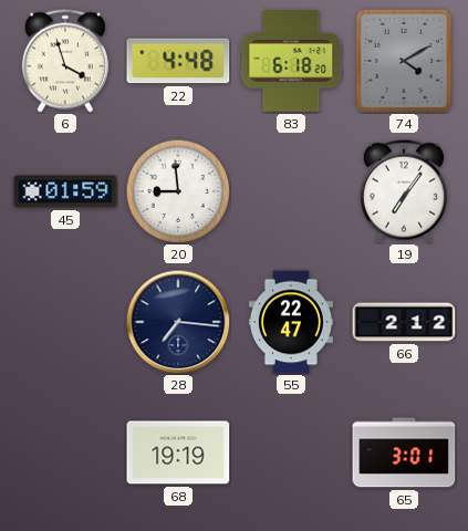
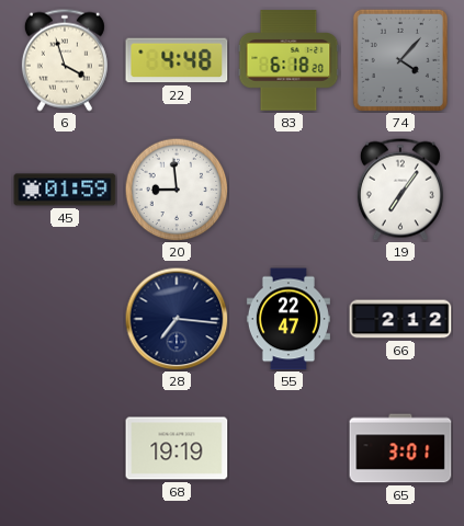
74: 4:10 -> 4:07 (400, 60)
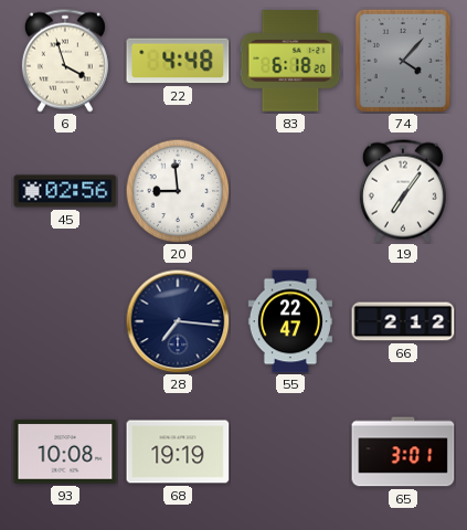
45: 01:59 -> 02:56 (65, 191)
93: none -> 10:08 (65, 452)
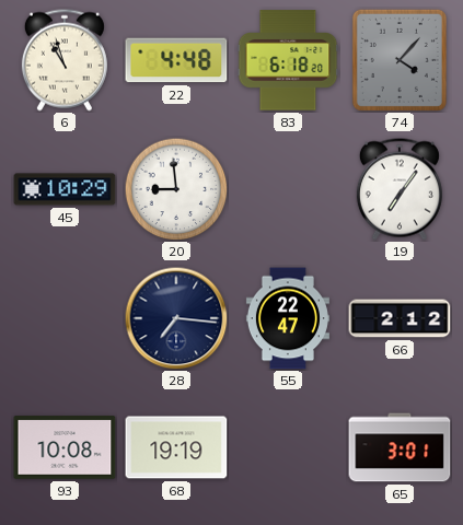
6: 3:57 -> 10:57 (65, 60)
45: 02:56 -> 10:29 (65, 189)
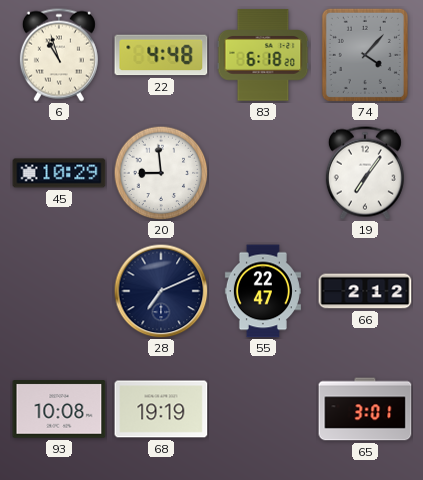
28: 7:16 -> 7:11 (161, 291)
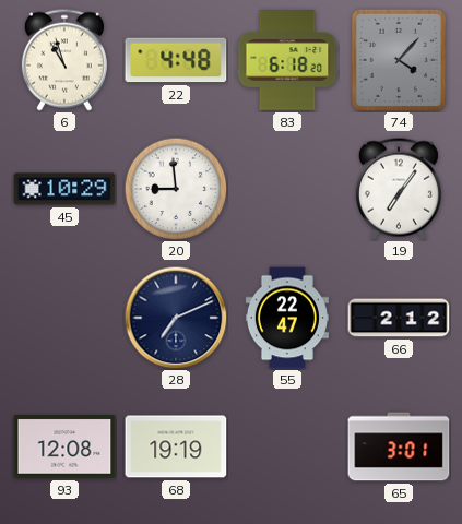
93: 10:08 -> 12:08 (64, 446)
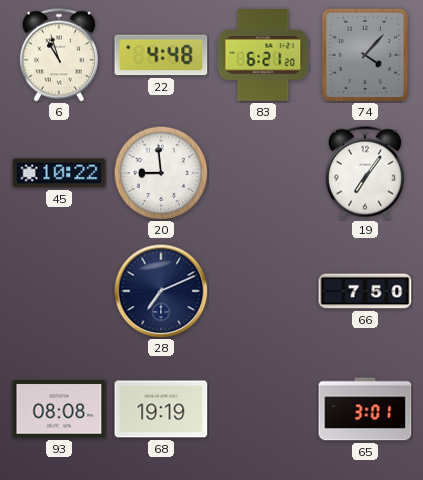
83: 6:18 -> 6:21 (263, 55)
45: 10:29 -> 10:22 (59, 173)
55: 22:47 -> none (287, 318)
66: 2:12 -> 7:50 (365, 291)
93: 12:08 -> 08:08 (59, 409)
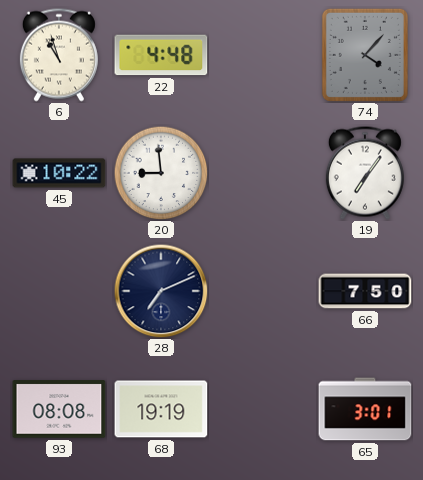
83: 6:21 -> none (263, 55)
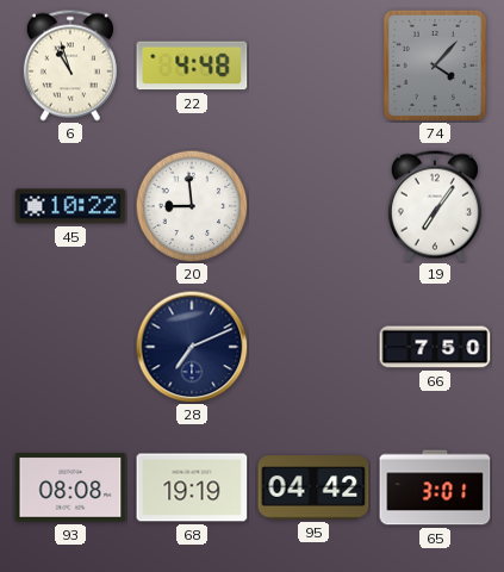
95: none -> 04:42 (313, 487)
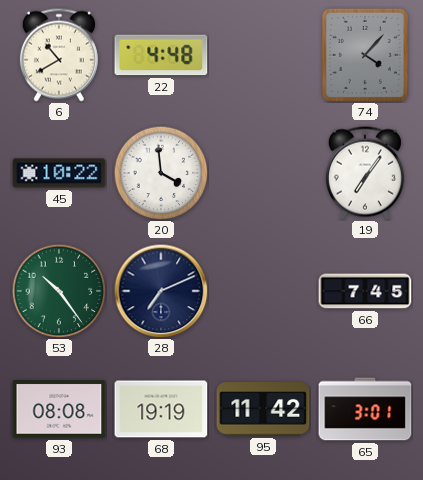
6: 10:57 -> 10:40 (59, 55)
20: 8:59 -> 3:59 (161, 173)
53: none -> 10:24 (59, 291)
66: 7:50 -> 7:45 (365, 291)
95: 04:42 -> 11:42 (263, 409)
